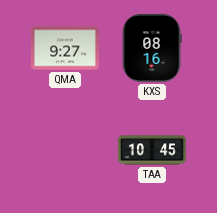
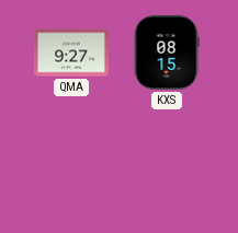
KXS: 08:16 -> 08:15 (167, 53)
TAA: 10:45 -> none (152, 150)
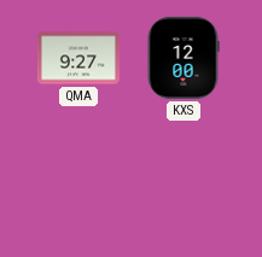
KXS: 08:15 -> 12:00 (184, 58)
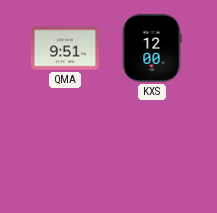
QMA: 9:27 -> 9:51 (65, 48)
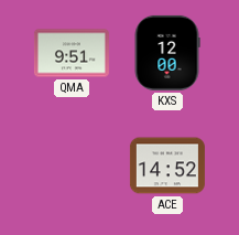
ACE: none -> 14:52 (167, 165)
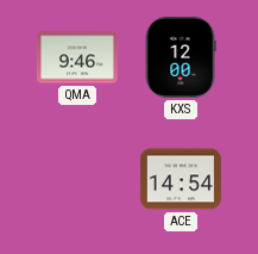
QMA: 9:51 -> 9:46 (77, 57)
ACE: 14:52 -> 14:54 (181, 179)
